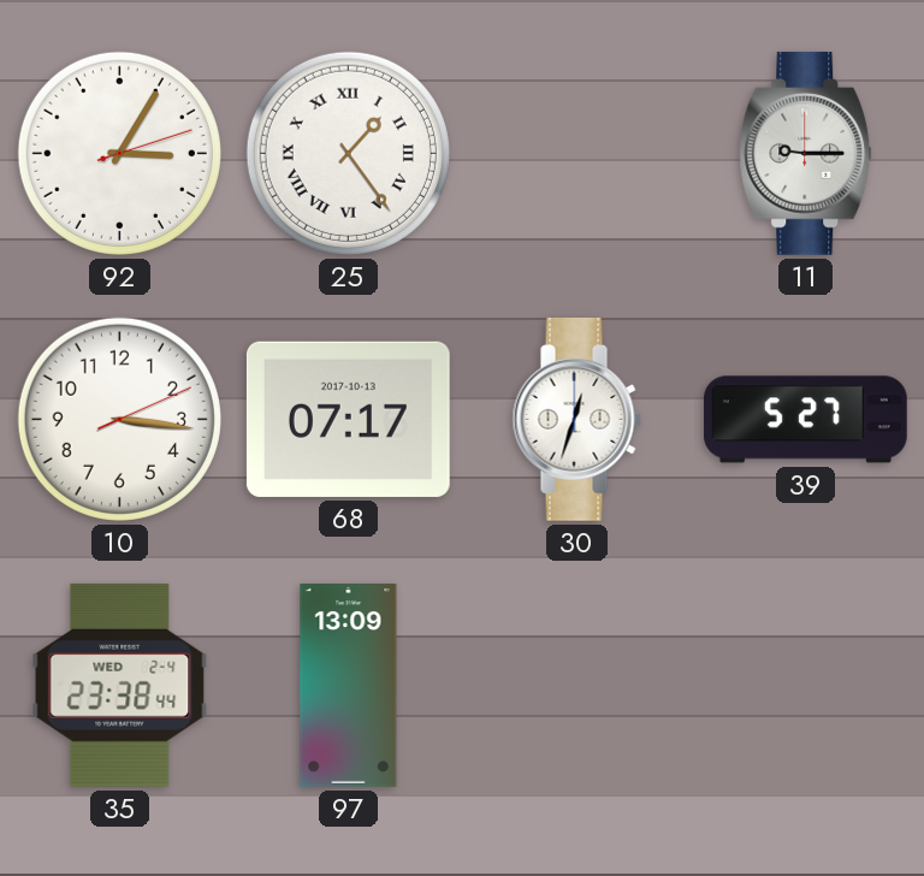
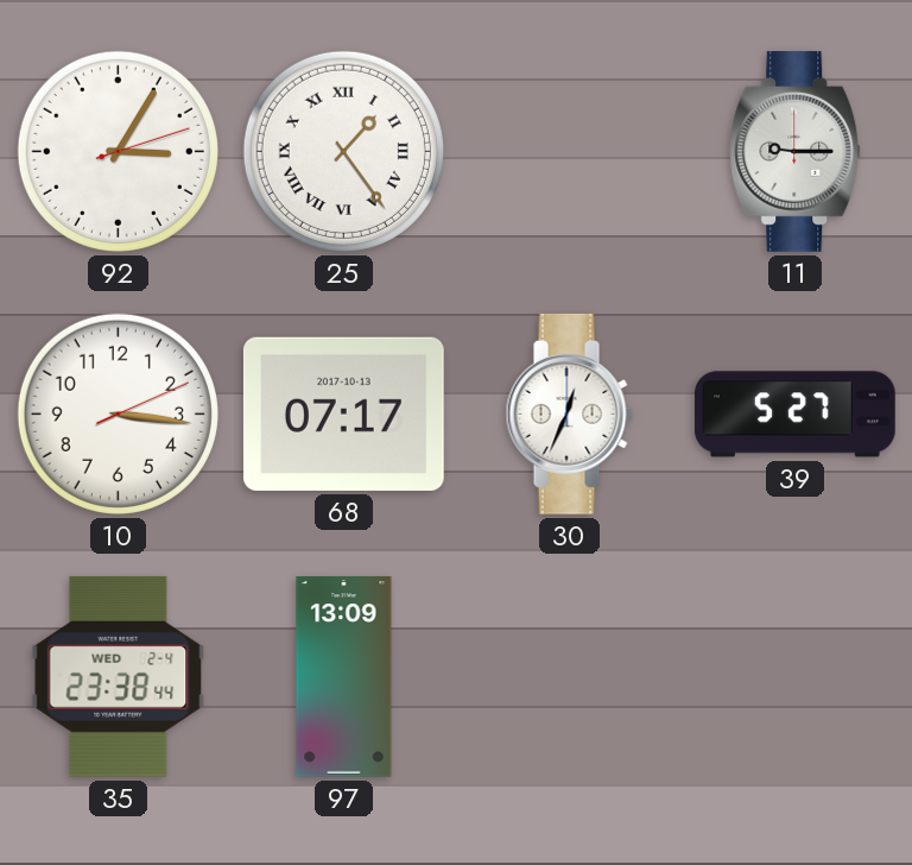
30: 12:33 -> 12:34 (569, 413)
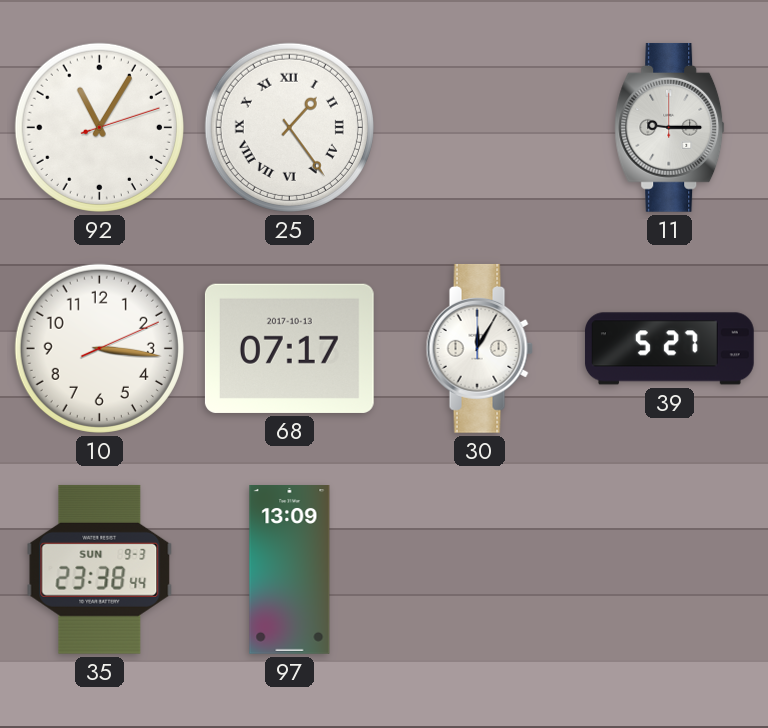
92: 3:05 -> 11:05 (99, 127)
30: 12:34 -> 12:05 (479, 348)
35 date: WED 2-4 -> SUN 9-3 (100, 569)
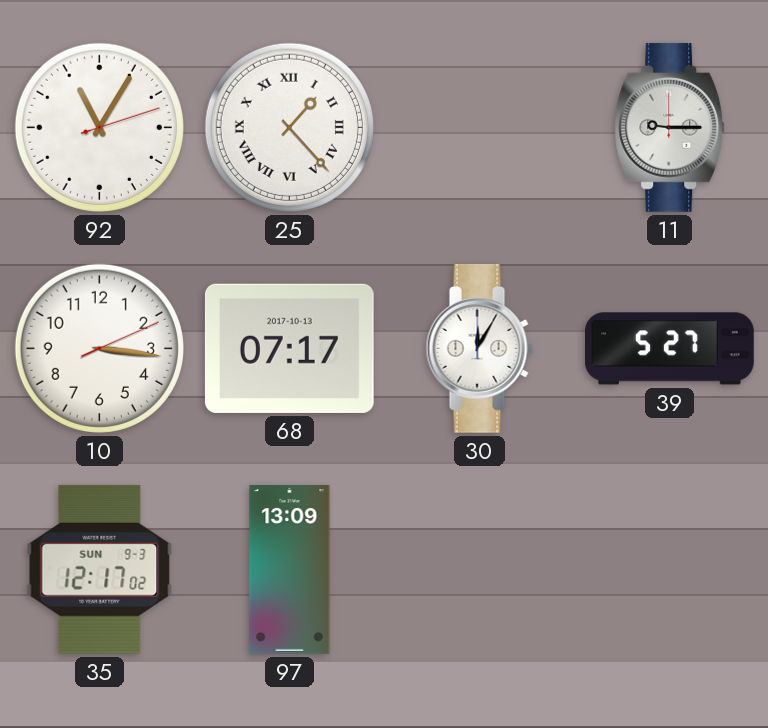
25: 1:24 -> 1:23 (289, 127)
35: 23:38 -> 12:17 (100, 569)
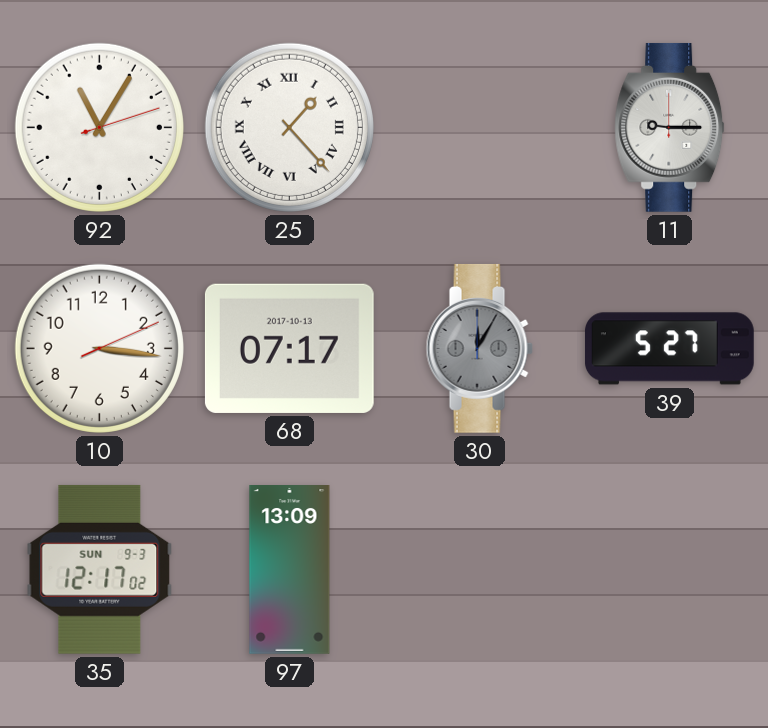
30 dial: white -> grey (479, 348)
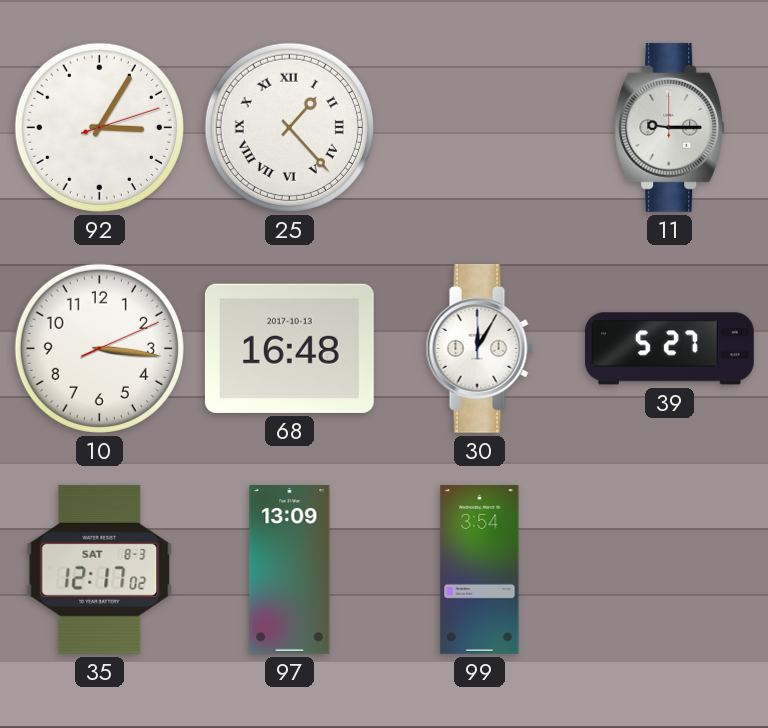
92: 11:05 -> 3:05 (99, 127)
68: 07:17 -> 16:48 (289, 348)
30 dial: grey -> white (479, 348)
35 date: SUN 9-3 -> SAT 8-3 (100, 569)
99: none -> 3:54 (480, 570)
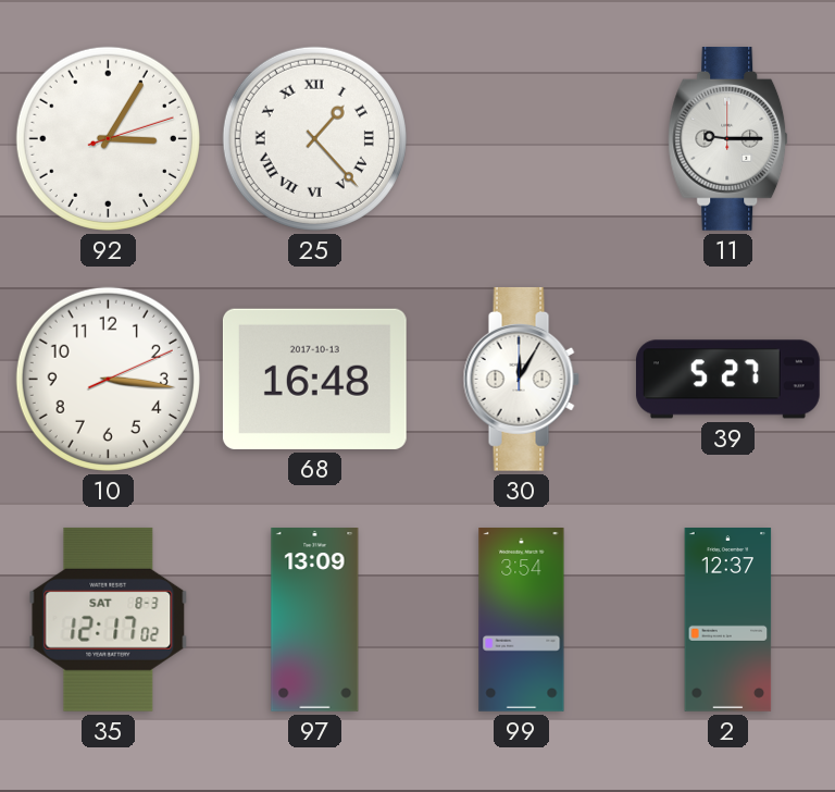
2: none -> 12:37 (728, 620)
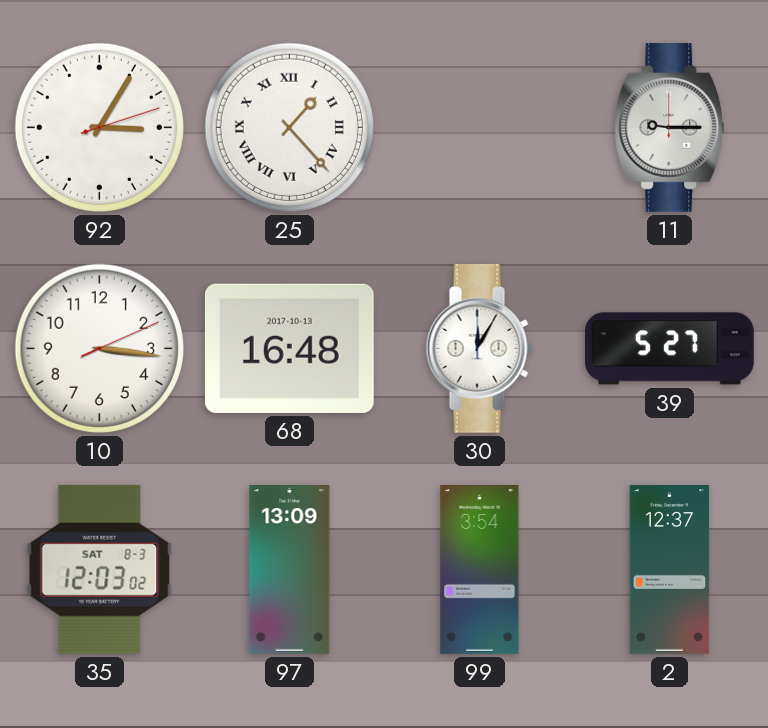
35: 12:17 -> 12:03 (100, 569)
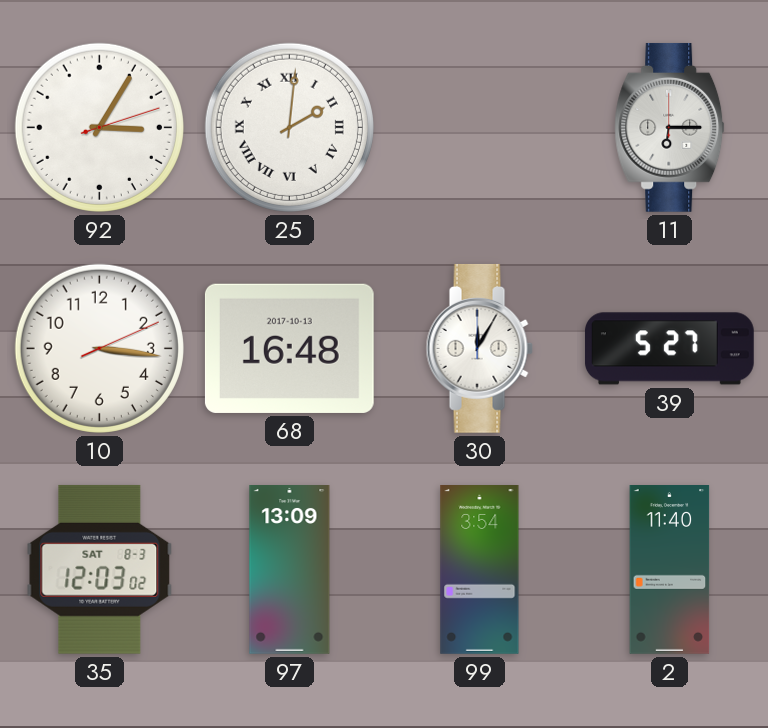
25: 1:23 -> 2:01 (289, 127)
11: 9:15 -> 6:15 (670, 127)
2: 12:37 -> 11:40 (670, 570)
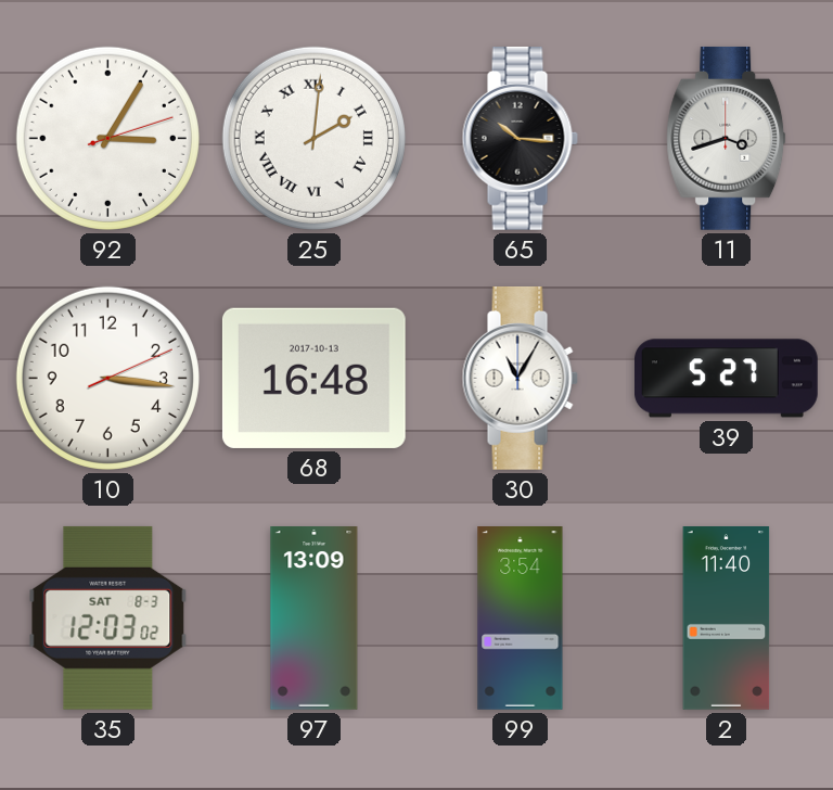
65: none -> 10:16 (520, 138)
11: 6:15 -> 3:42 (727, 138)
30: 12:05 -> 11:05 (520, 378)
